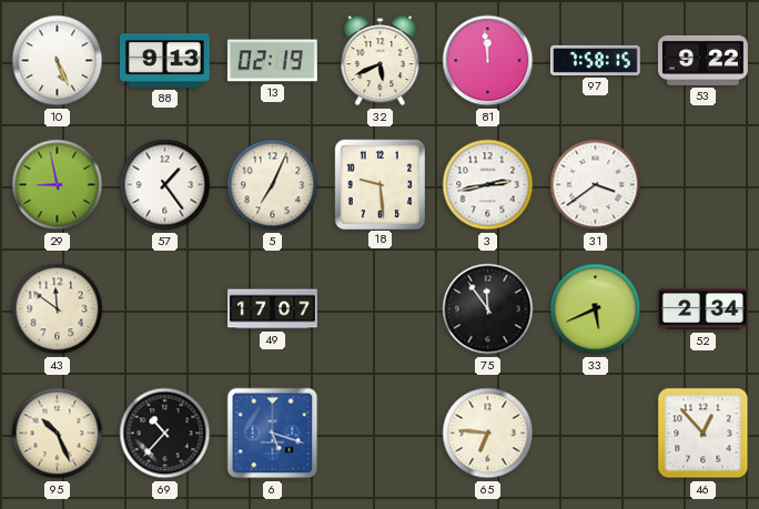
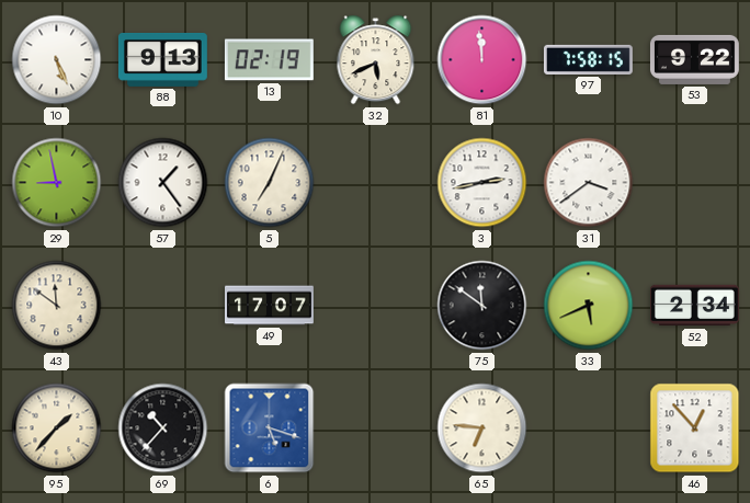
18: 9:29 -> none (379, 184)
75: 11:54 -> 11:51 (482, 306)
95: 10:26 -> 1:37 (57, 428)
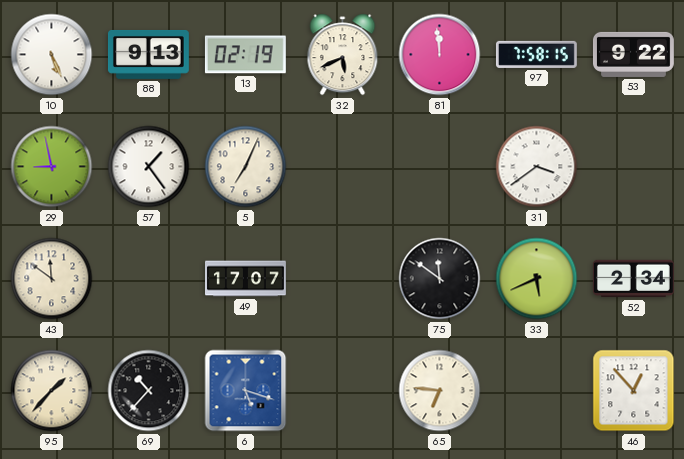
3: 2:43 -> none (482, 183)
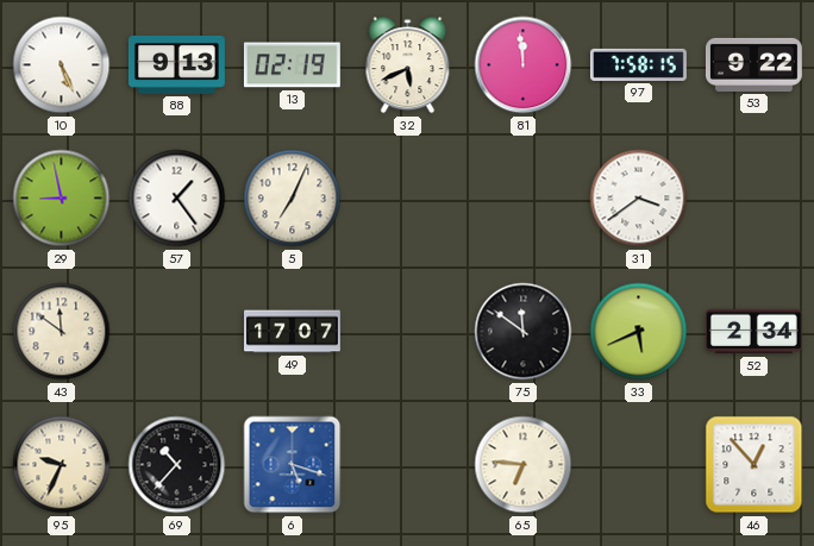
95: 1:37 -> 9:34 (62, 465)
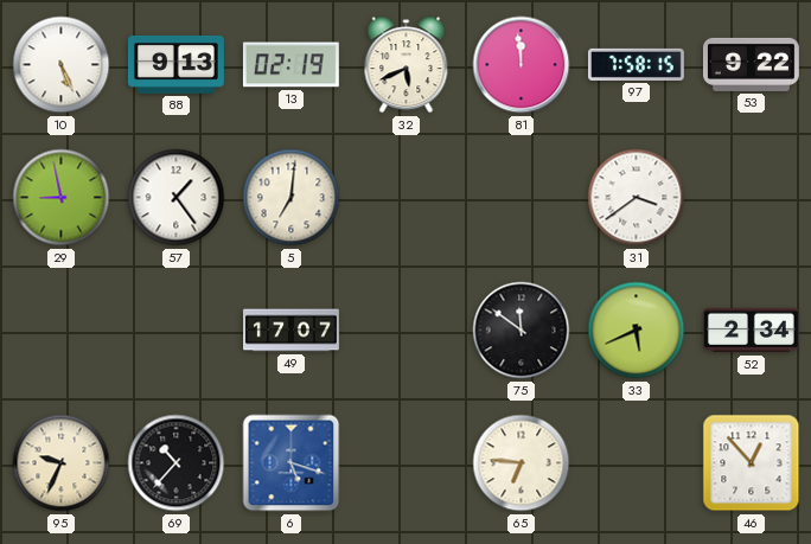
5: 7:04 -> 7:01 (292, 198)
43: 11:51 -> none (62, 332)
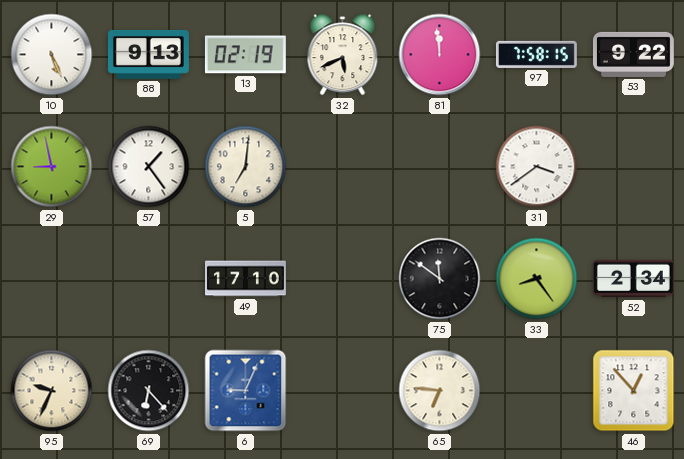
49: 17:07 -> 17:10 (246, 279)
33: 5:41 -> 8:24 (537, 279)
69: 10:37 -> 6:23 (149, 391)
6: 5:18 -> 9:04 (246, 391)
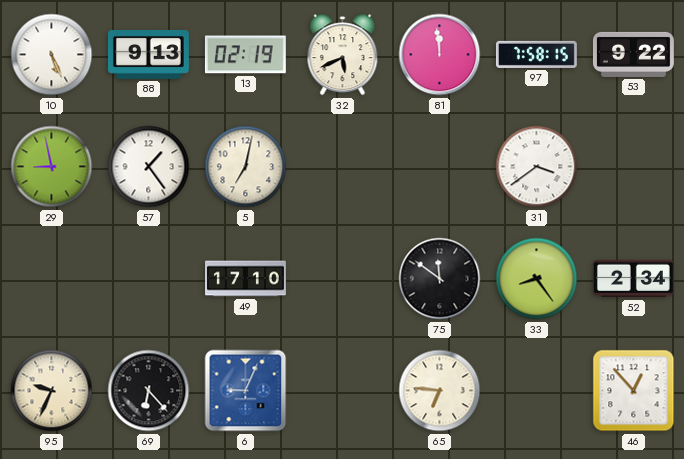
5: 7:01 -> 7:02 (246, 167)
